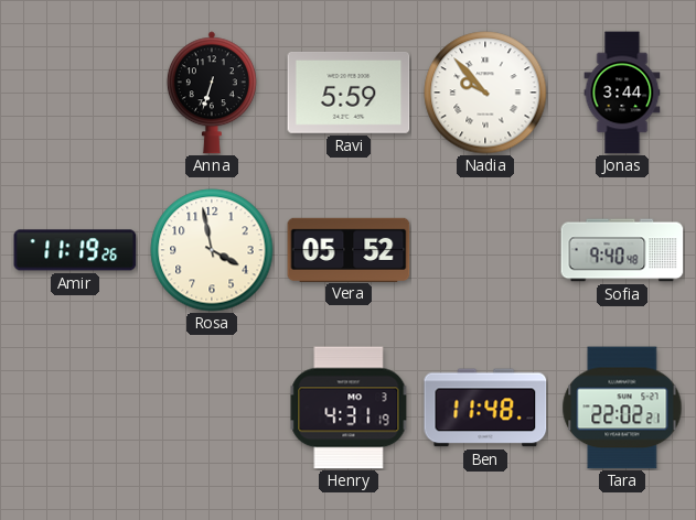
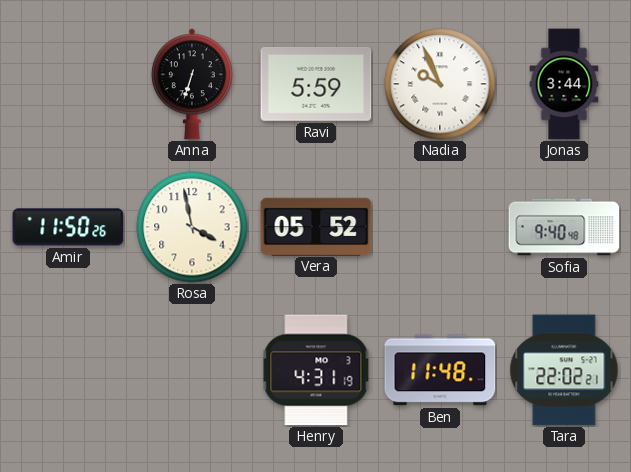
Nadia: 9:53 -> 9:56 (440, 84)
Amir: 11:19 -> 11:50 (68, 227)
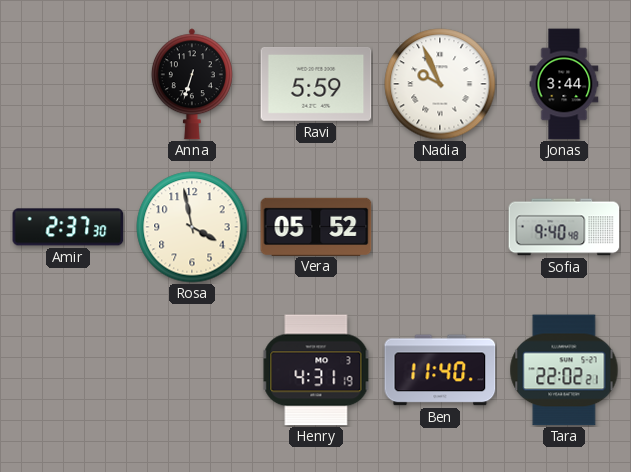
Amir: 11:50 -> 2:37 (68, 227)
Ben: 11:48 -> 11:40 (440, 370)
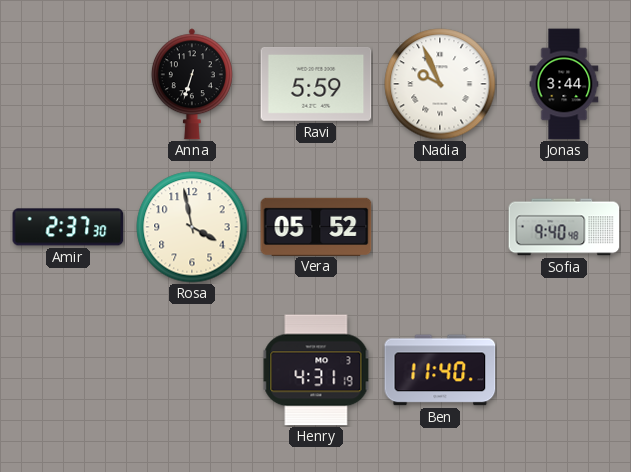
Tara: 22:02 -> none (564, 370)
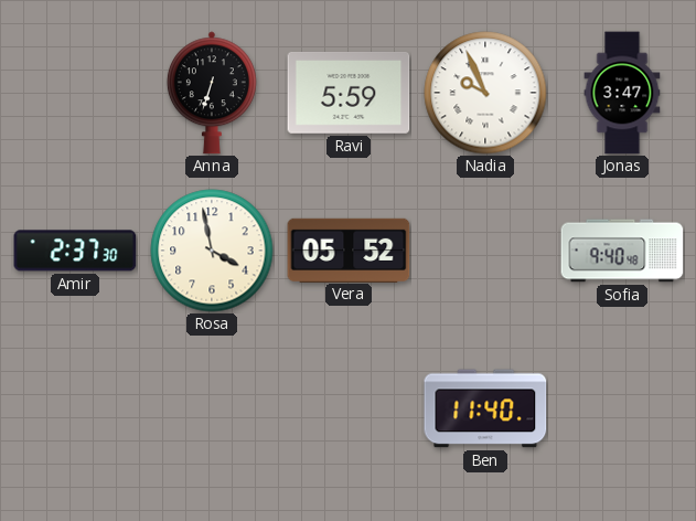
Jonas: 3:44 -> 3:47 (622, 93)
Henry: 4:31 -> none (316, 370)
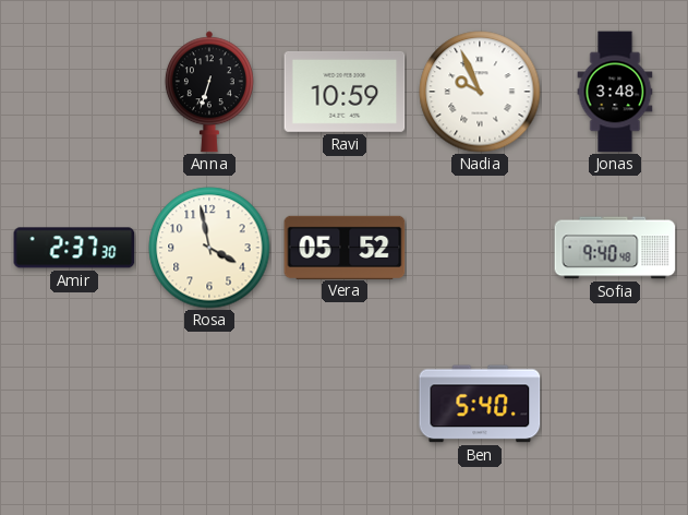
Ravi: 5:59 -> 10:59 (345, 92)
Jonas: 3:47 -> 3:48 (615, 92)
Ben: 11:40 -> 5:40 (480, 404)
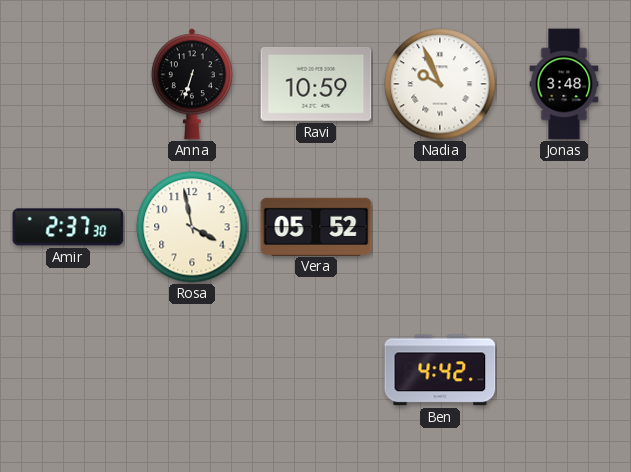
Sofia: 9:40 -> none (615, 248)
Ben: 5:40 -> 4:42 (440, 370)
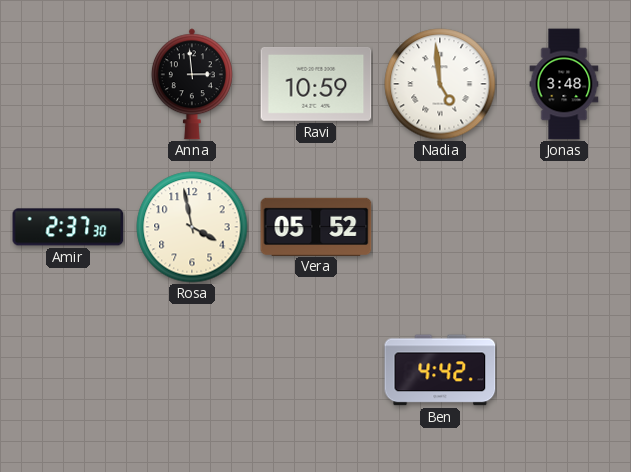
Anna: 6:33 -> 2:59 (192, 84)
Nadia: 9:56 -> 4:59 (440, 84)
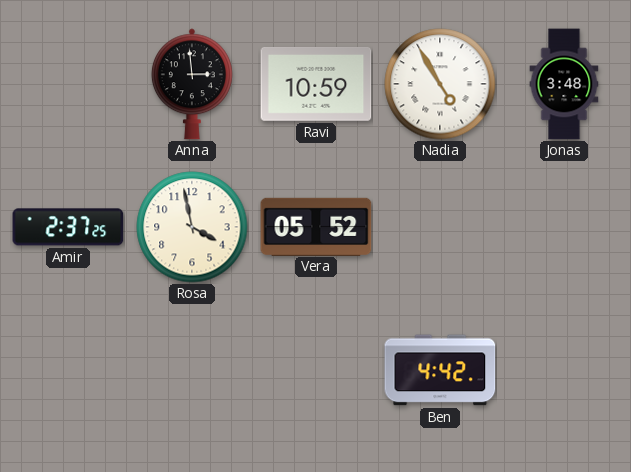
Nadia: 4:59 -> 4:55 (440, 84)
Amir: 2:37:30 -> 2:37:25 (68, 227)
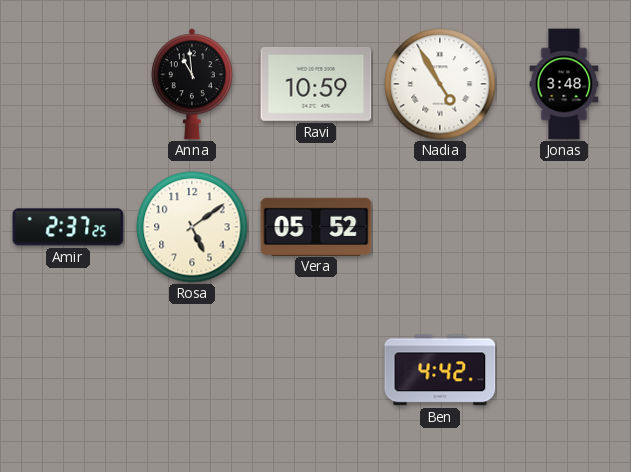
Anna: 2:59 -> 10:59 (192, 84)
Rosa: 3:58 -> 5:09 (192, 227)
